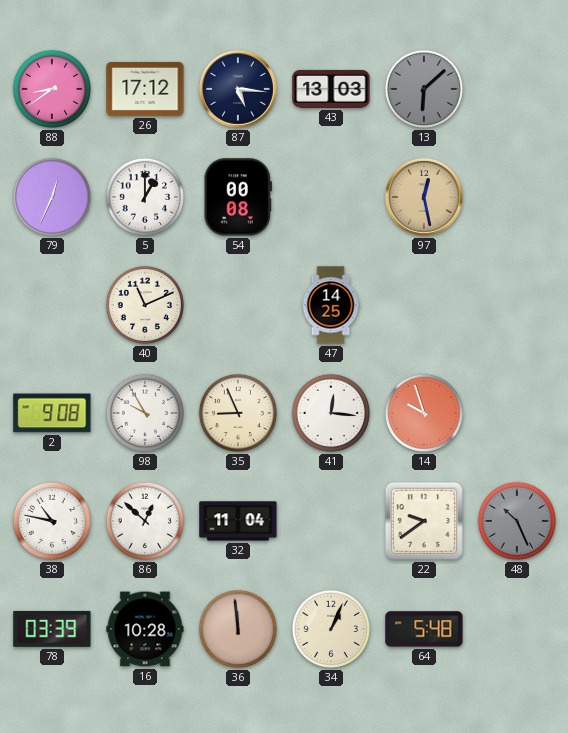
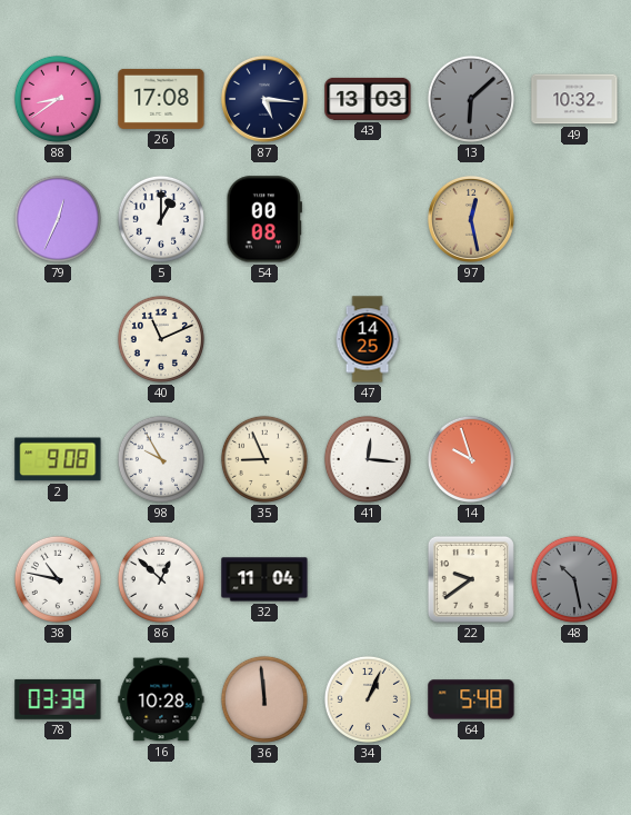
26: 17:12 -> 17:08 (161, 99)
49: none -> 10:32 (574, 99)
48: 10:26 -> 10:28 (574, 579)
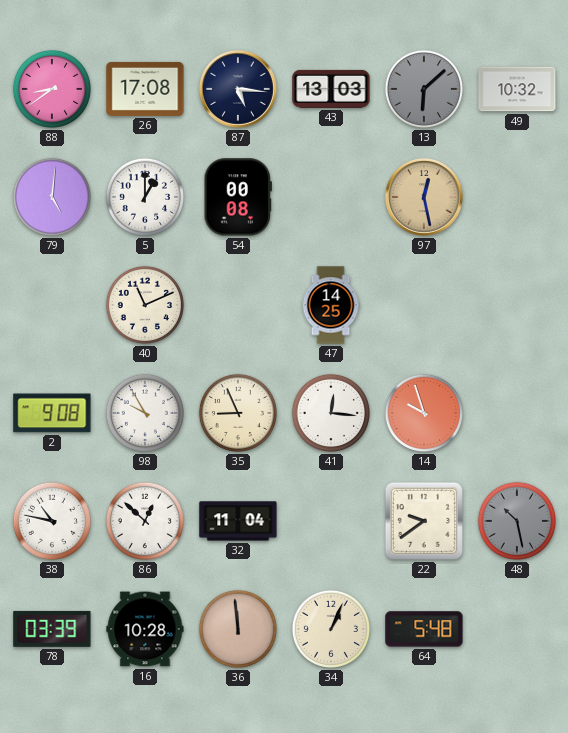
79: 12:34 -> 5:01 (52, 197)
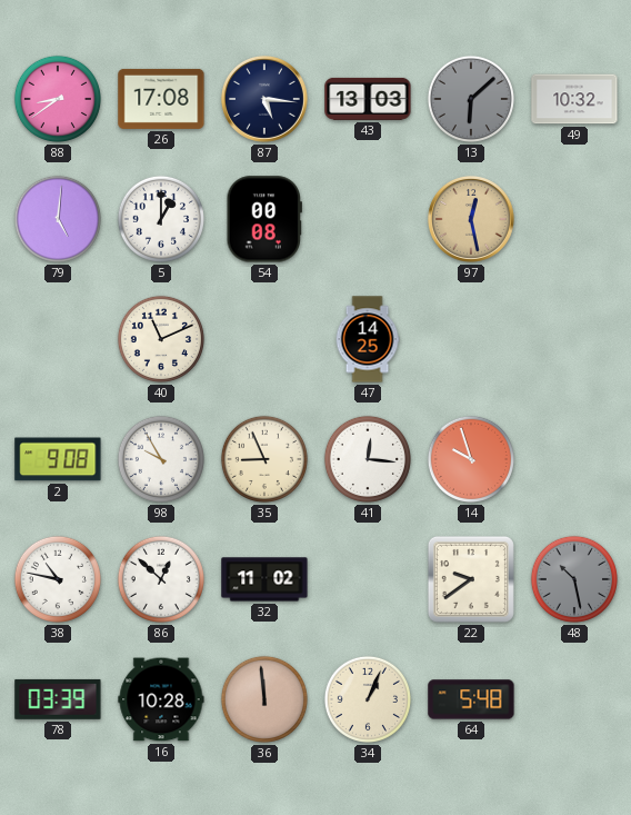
32: 11:04 -> 11:02 (264, 579)
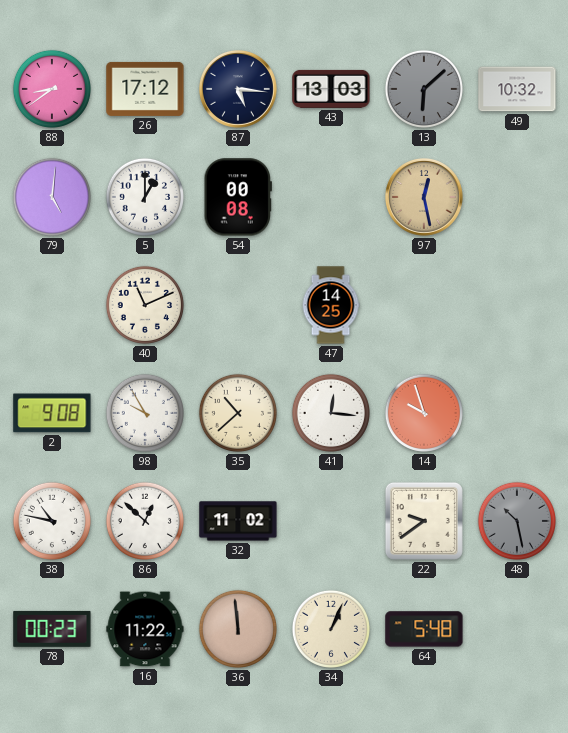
26: 17:08 -> 17:12 (145, 89)
35: 8:56 -> 10:38 (238, 413)
78: 03:39 -> 00:23 (52, 629)
16: 10:28 -> 11:22 (145, 629)
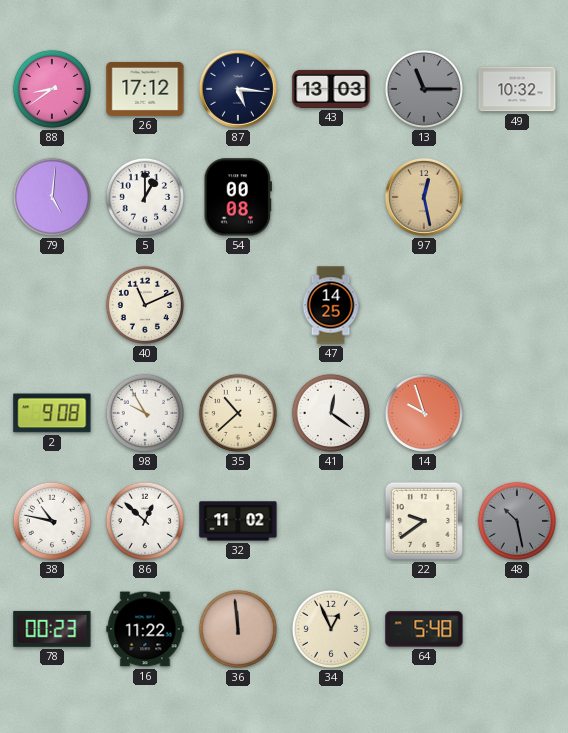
13: 6:08 -> 11:15 (424, 89)
41: 12:16 -> 12:21 (331, 413)
34: 1:04 -> 12:56 (331, 629)
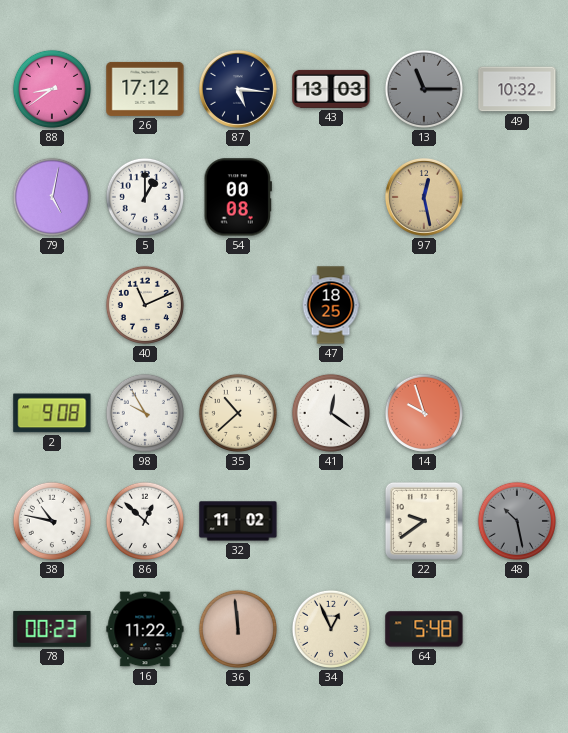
79: 5:01 -> 5:02 (52, 197)
47: 14:25 -> 18:25 (331, 305)
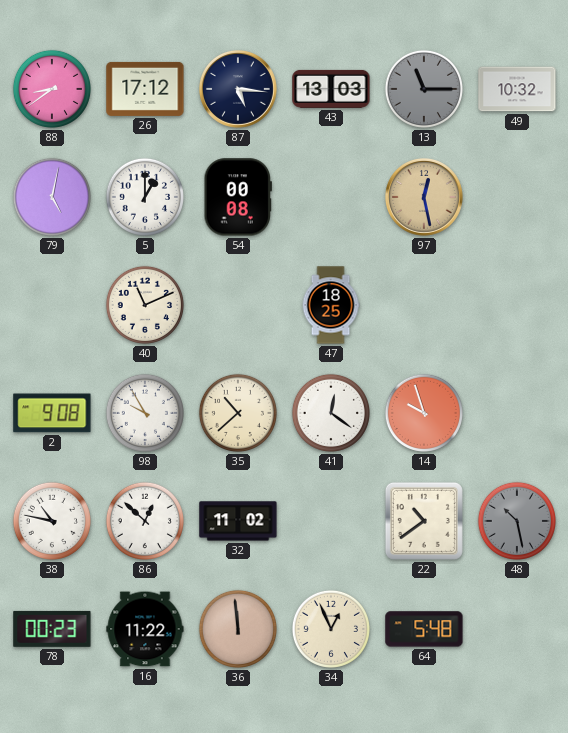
22: 9:39 -> 10:39 (424, 521)
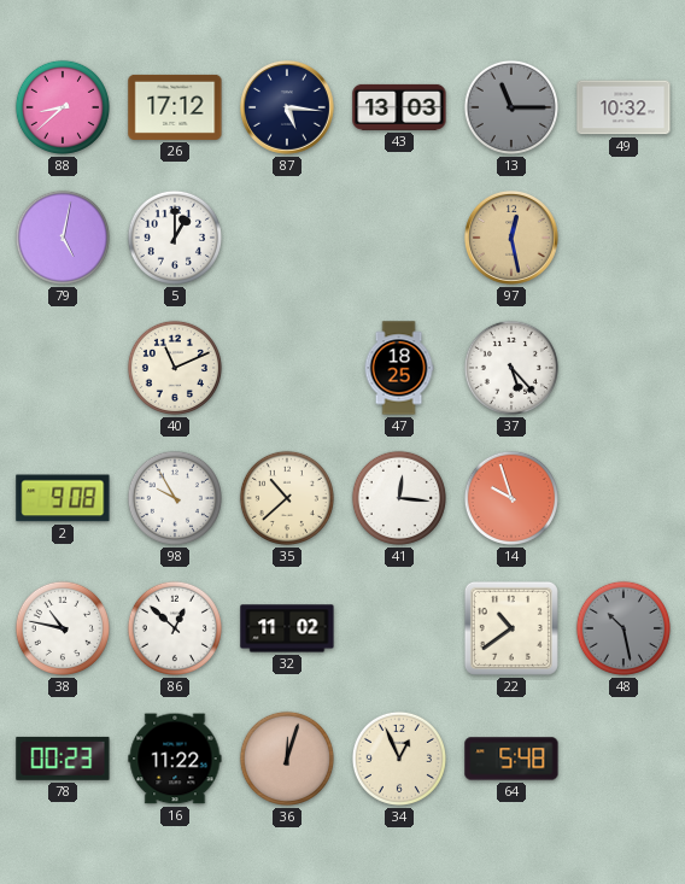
88: 8:39 -> 8:38 (63, 107)
54: 00:08 -> none (237, 197)
37: none -> 5:23 (511, 368)
41: 12:21 -> 12:16 (399, 498)
36: 11:59 -> 12:03 (287, 759)
